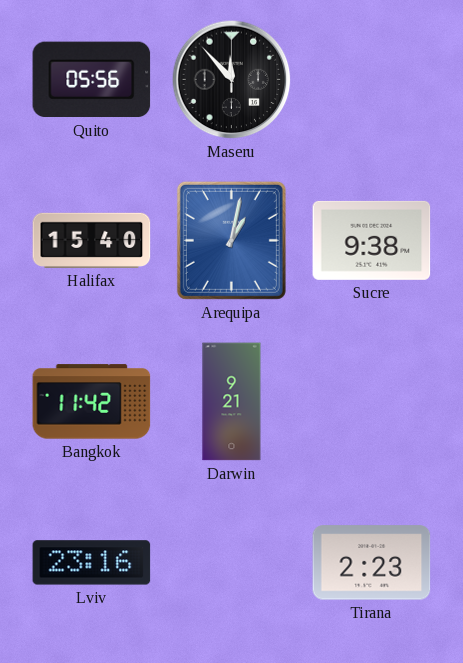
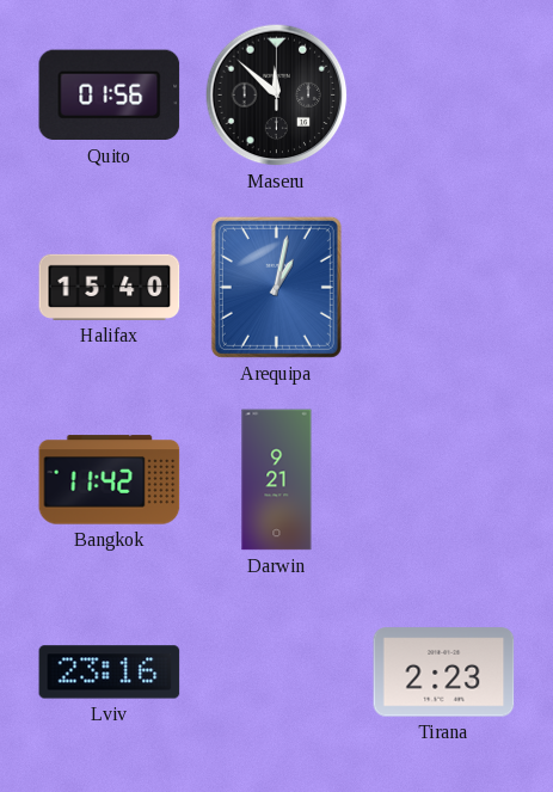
Quito: 05:56 -> 01:56 (110, 96)
Maseru: 11:53 -> 11:52 (277, 96)
Sucre: 9:38 -> none (372, 240)
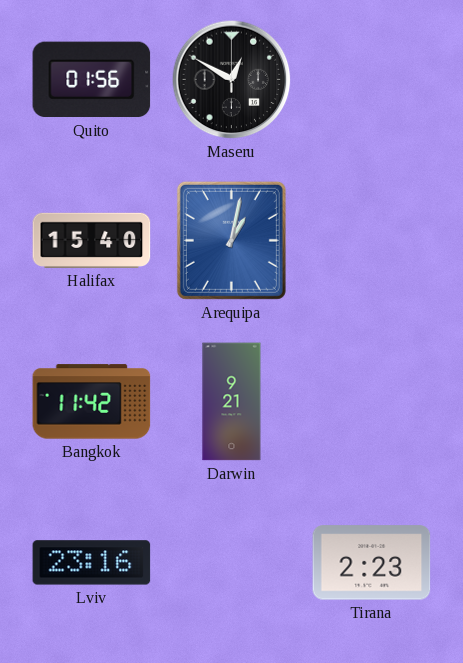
Maseru: 11:52 -> 12:50 (232, 80)
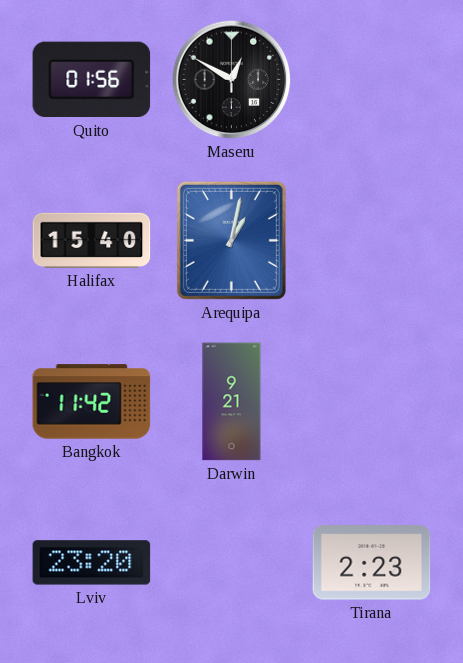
Lviv: 23:16 -> 23:20 (92, 563)
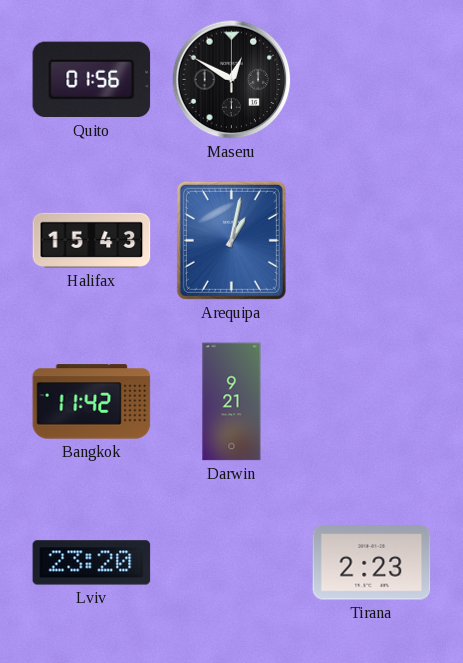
Halifax: 15:40 -> 15:43 (92, 240)
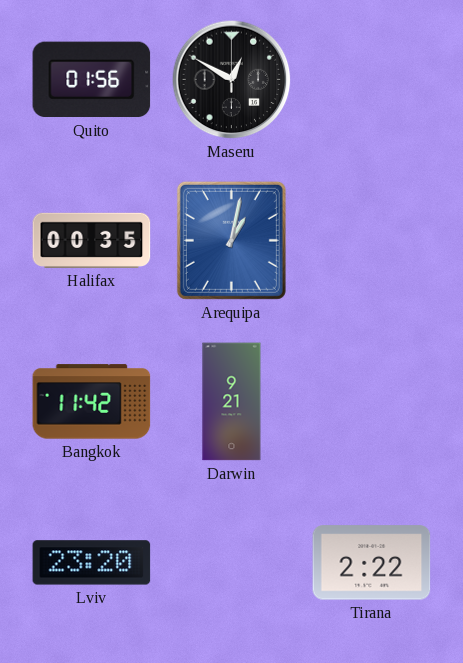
Halifax: 15:43 -> 00:35 (92, 240)
Tirana: 2:23 -> 2:22 (372, 563)
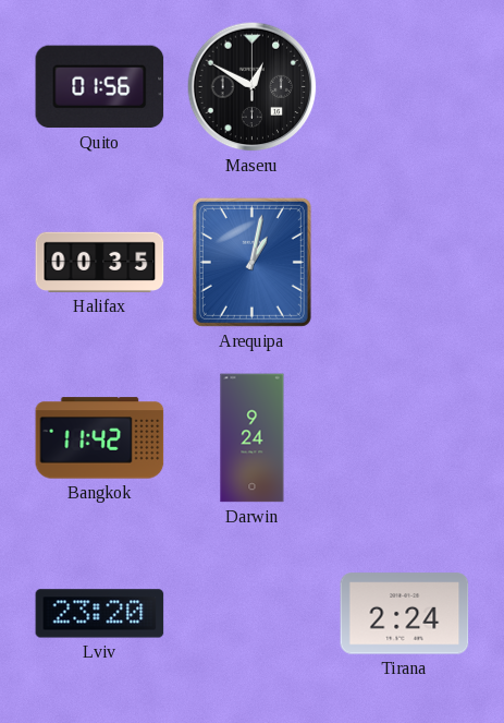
Darwin: 9:21 -> 9:24 (253, 438)
Tirana: 2:22 -> 2:24 (405, 614)
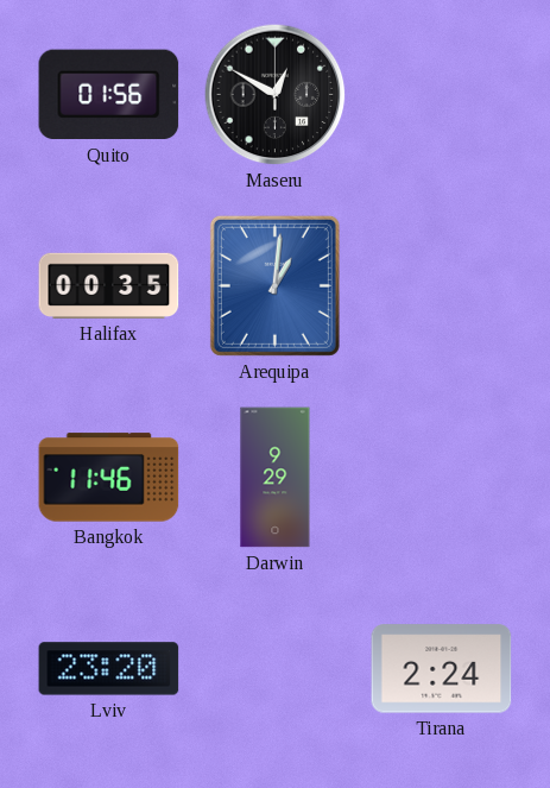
Arequipa: 1:02 -> 1:01 (274, 285)
Bangkok: 11:42 -> 11:46 (109, 478)
Darwin: 9:24 -> 9:29 (276, 478)
